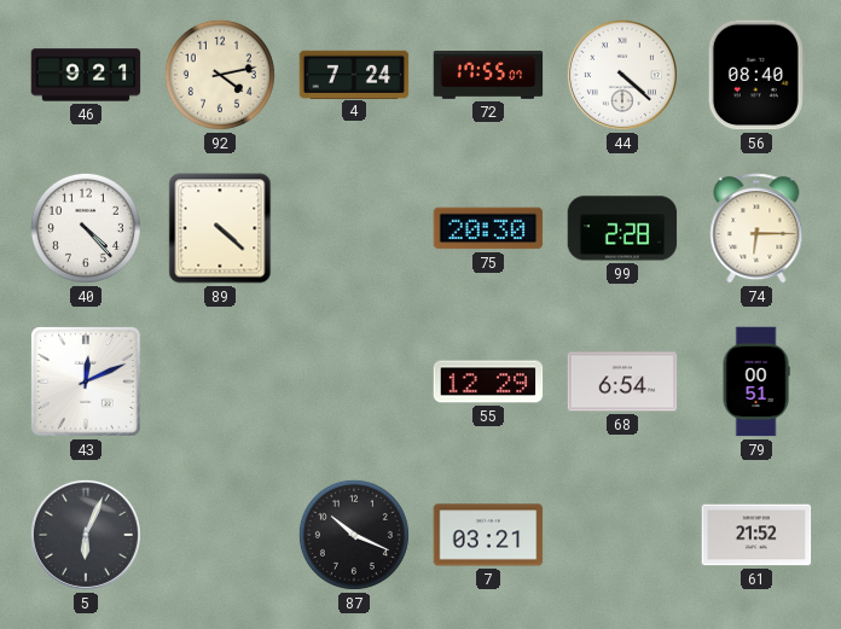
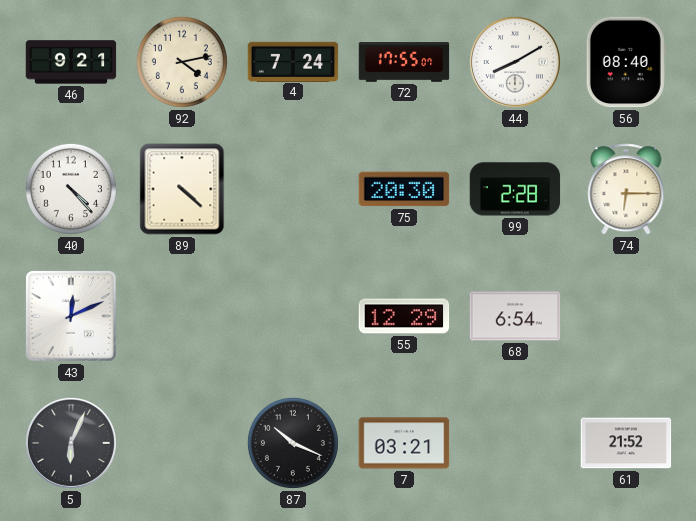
44: 4:22 -> 8:10 (515, 62)
79: 00:51 -> none (756, 382)
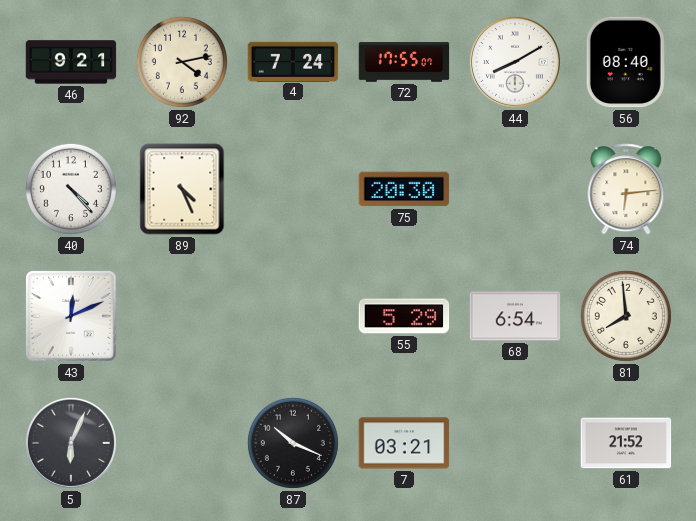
89: 4:22 -> 4:26 (182, 189)
99: 2:28 -> none (515, 189)
74: 6:15 -> 6:14 (626, 189)
55: 12:29 -> 5:29 (404, 316)
81: none -> 7:59 (626, 316)
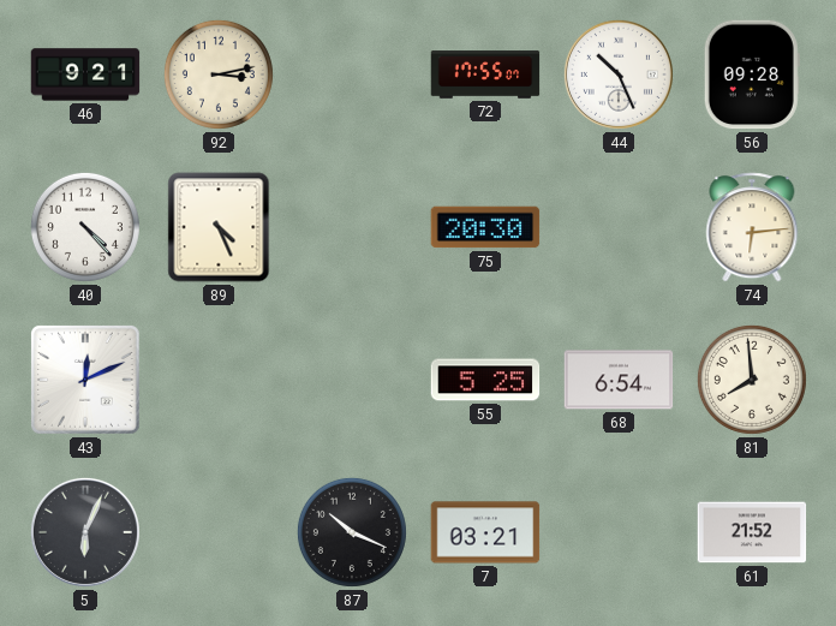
92: 4:13 -> 3:13 (219, 74)
4: 7:24 -> none (293, 61)
44: 8:10 -> 10:26 (619, 74)
56: 08:40 -> 09:28 (752, 74)
55: 5:29 -> 5:25 (485, 380)
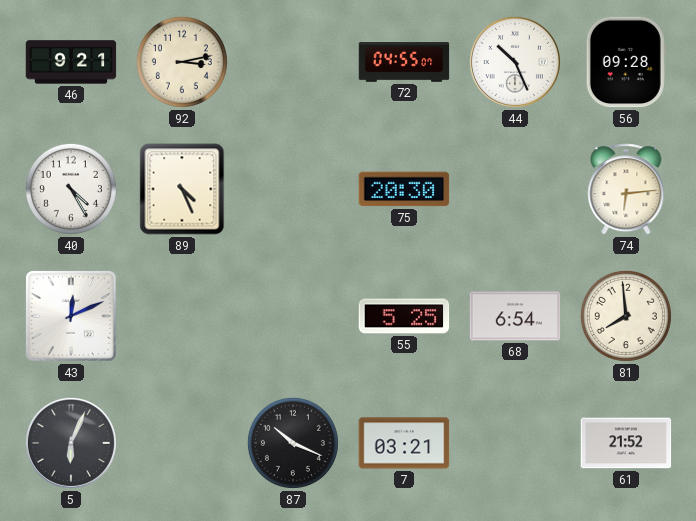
72: 17:55 -> 04:55 (404, 62)
40: 4:23 -> 4:25 (71, 189)
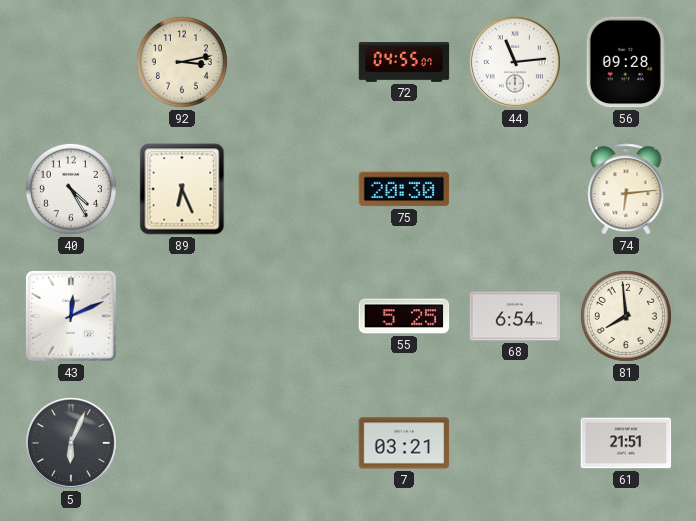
46: 9:21 -> none (71, 62)
44: 10:26 -> 11:14 (515, 62)
89: 4:26 -> 6:26 (182, 189)
87: 10:19 -> none (293, 443)
61: 21:52 -> 21:51 (626, 443)
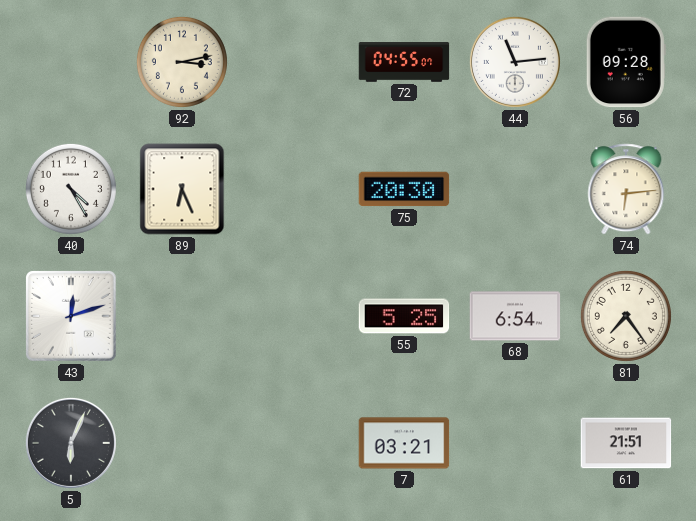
43: 12:11 -> 12:12 (72, 317)
81: 7:59 -> 7:24 (626, 316)
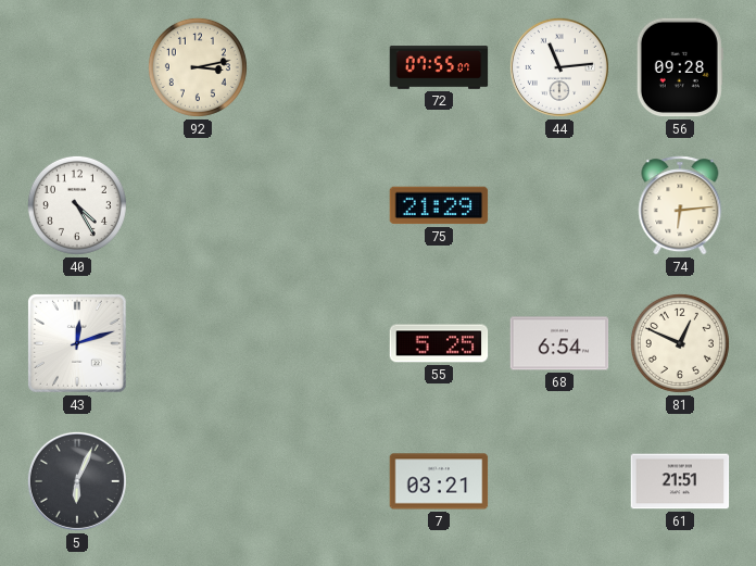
72: 04:55 -> 07:55 (439, 67)
89: 6:26 -> none (182, 189)
75: 20:30 -> 21:29 (439, 205)
81: 7:24 -> 12:49 (680, 343)
